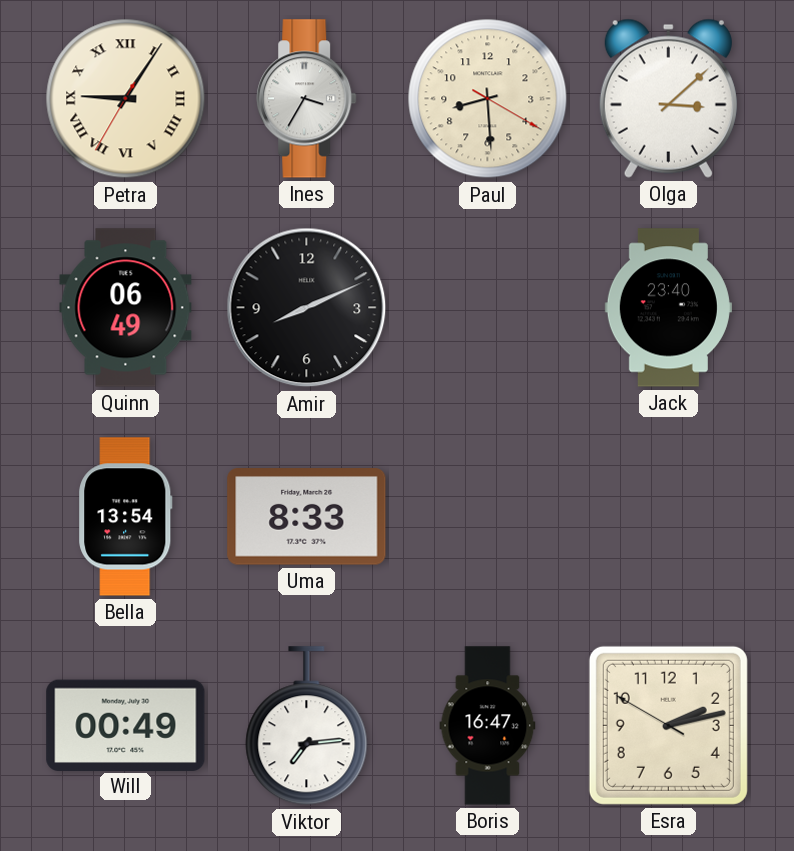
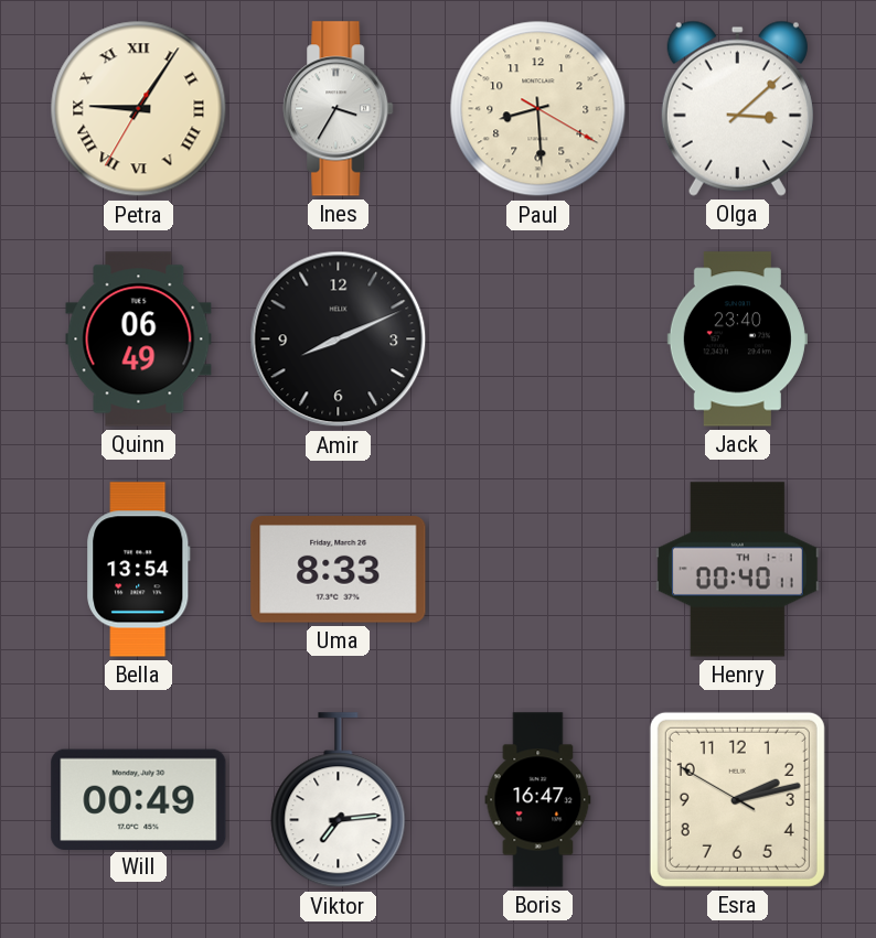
Henry: none -> 00:40 (737, 570)
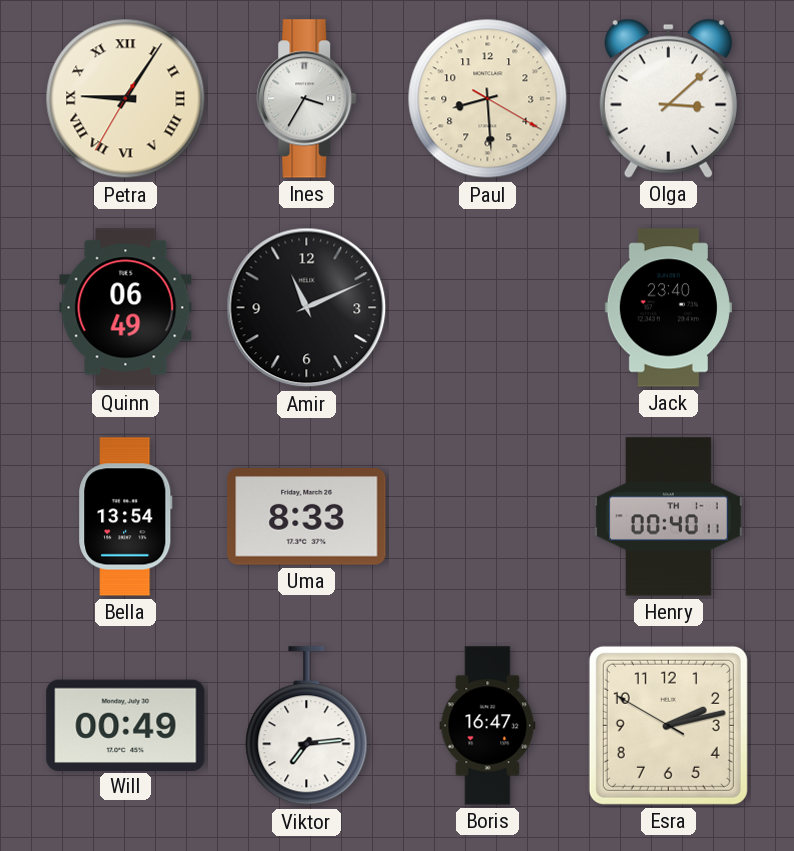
Amir: 8:11 -> 11:11 (307, 308)
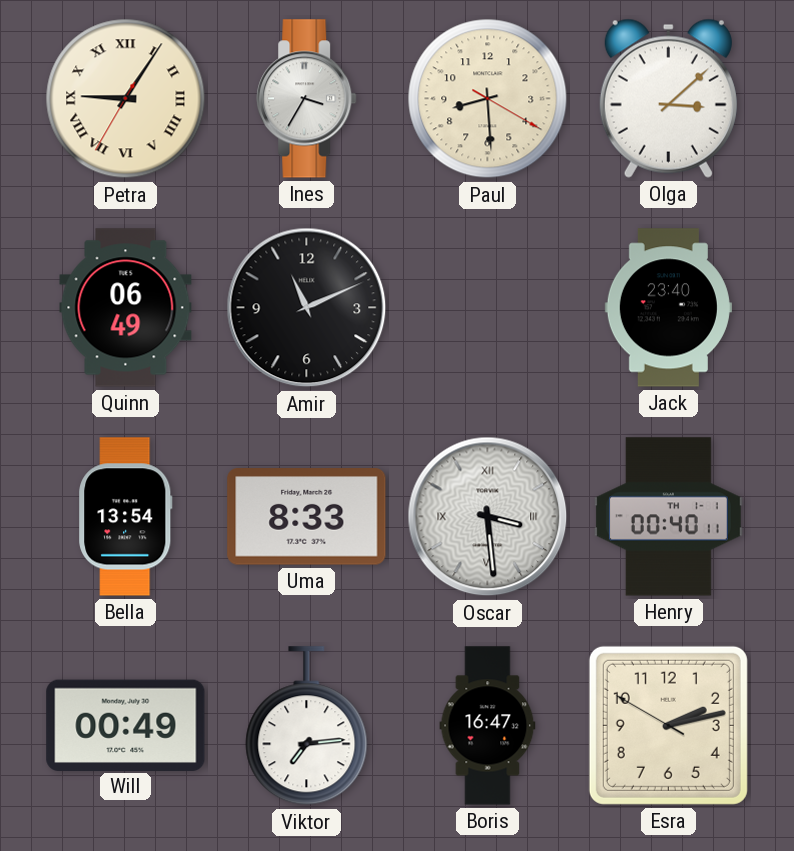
Oscar: none -> 3:29 (488, 517)
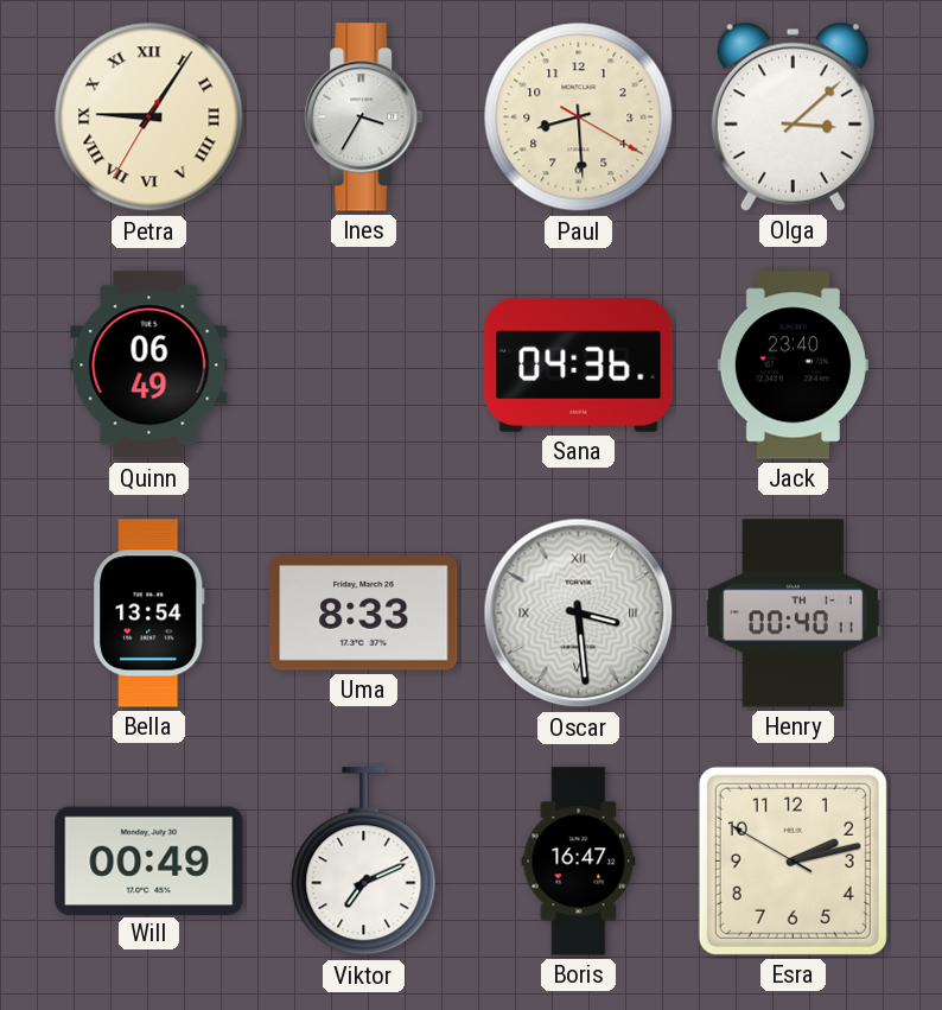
Amir: 11:11 -> none (307, 308)
Sana: none -> 04:36 (579, 364)
Viktor: 7:14 -> 7:11 (364, 862)
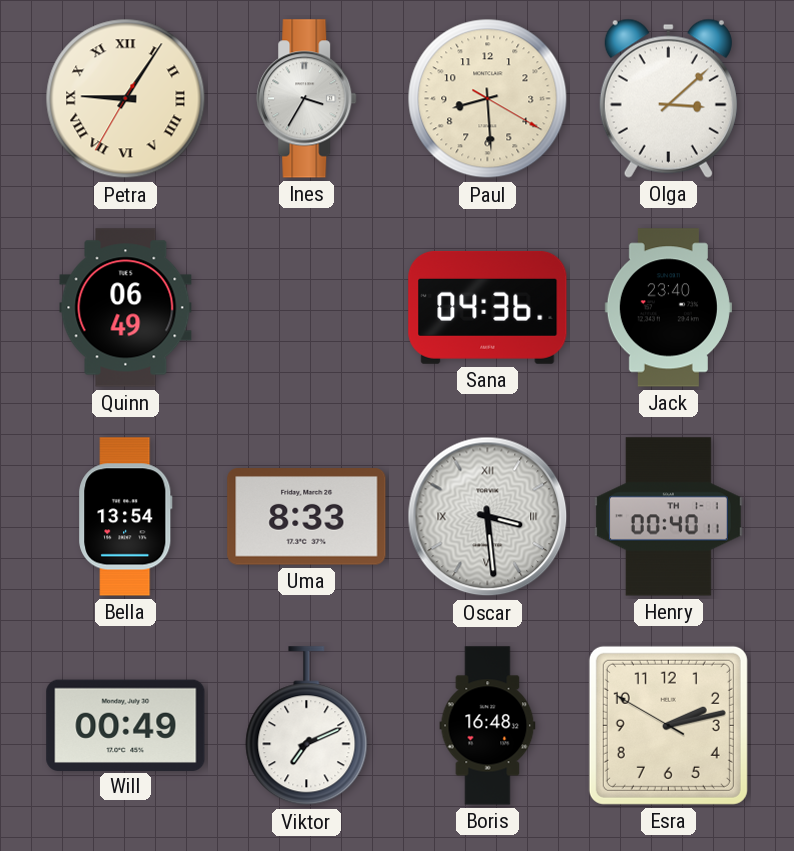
Boris: 16:47 -> 16:48 (488, 726)
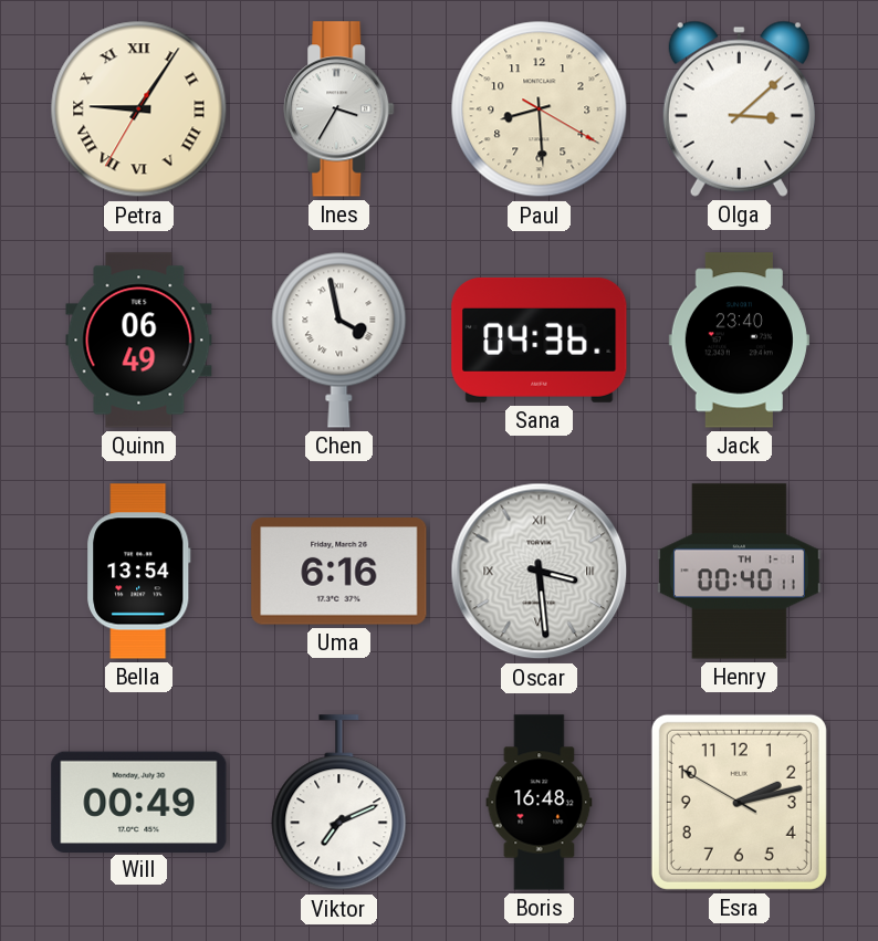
Chen: none -> 3:58 (339, 339)
Uma: 8:33 -> 6:16 (339, 572)
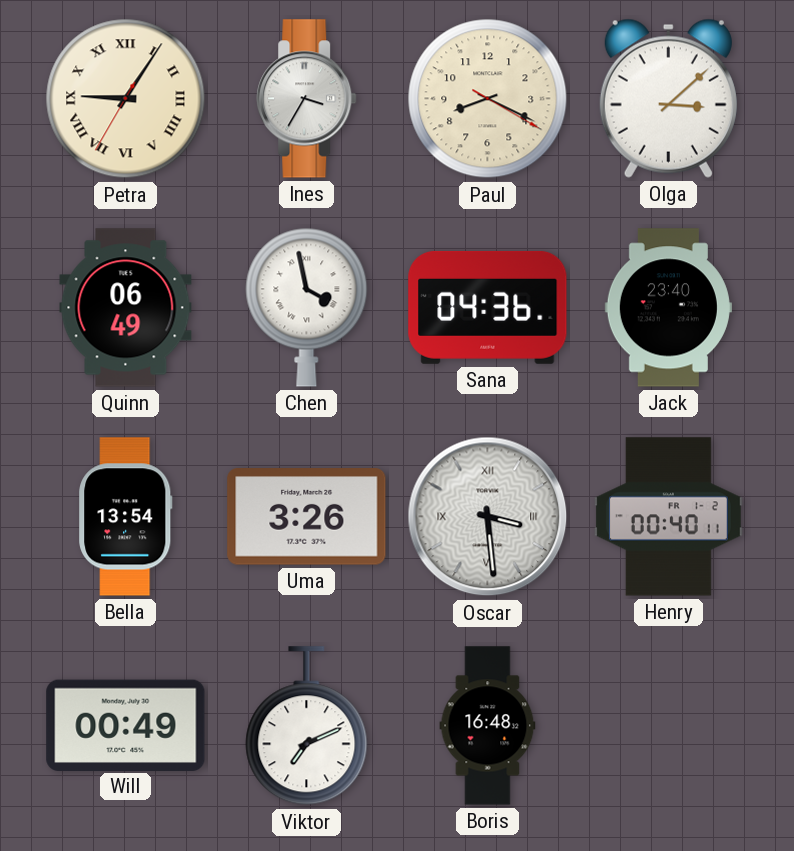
Paul: 8:29 -> 8:19 (488, 99)
Uma: 6:16 -> 3:26 (307, 517)
Henry date: TH 1-1 -> FR 1-2 (668, 517)
Esra: 2:12 -> none (739, 802)
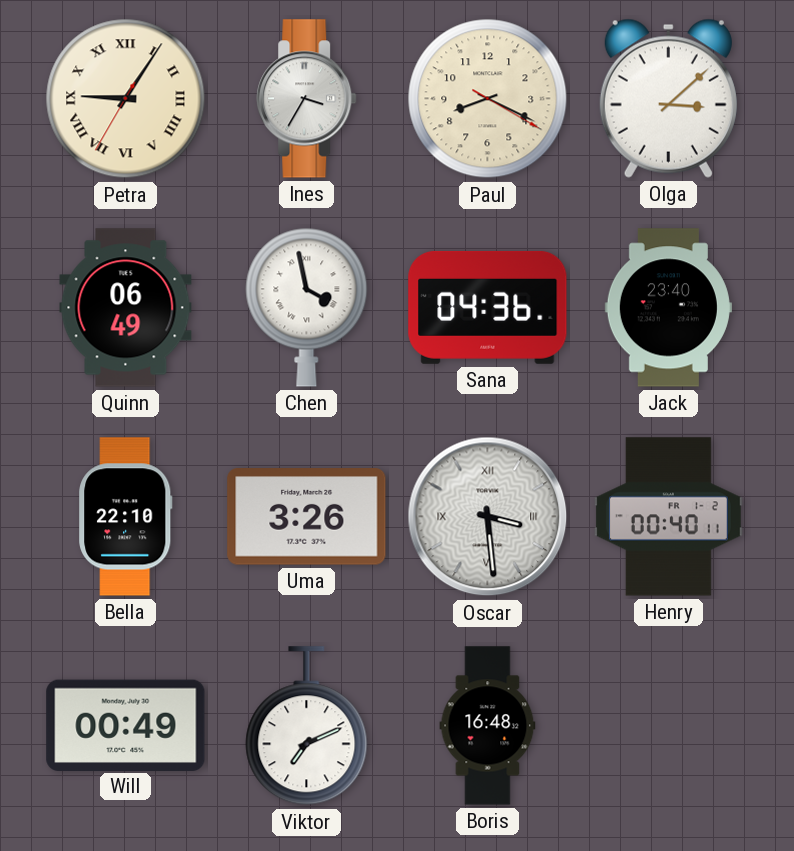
Bella: 13:54 -> 22:10 (126, 517)
